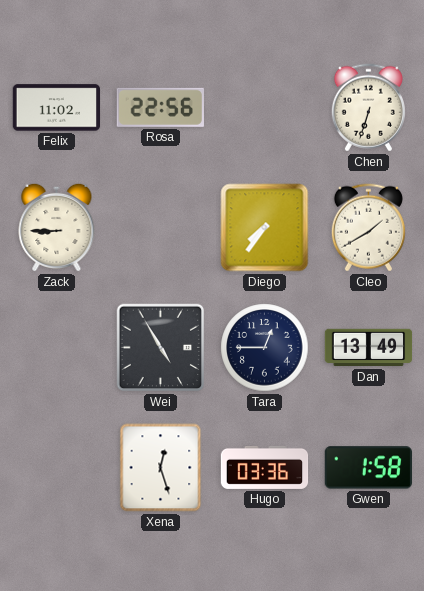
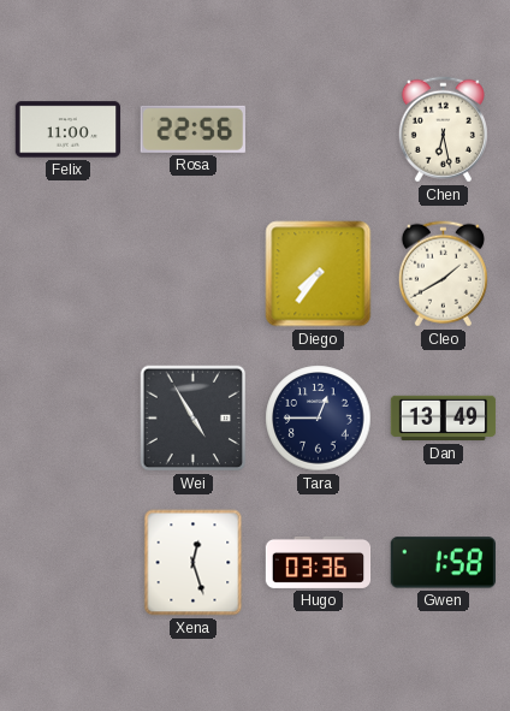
Felix: 11:02 -> 11:00 (69, 130)
Chen: 6:33 -> 6:28 (443, 130)
Zack: 8:45 -> none (57, 227)
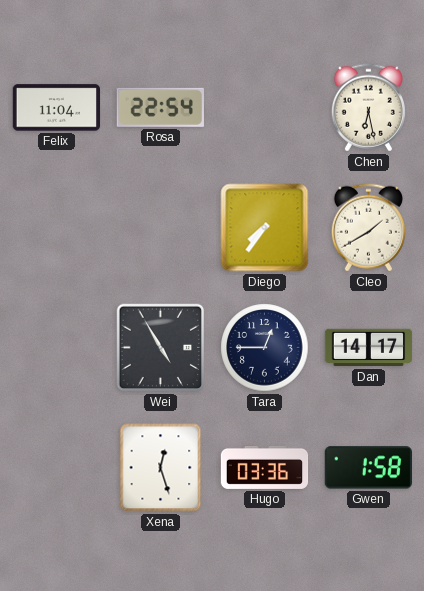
Felix: 11:00 -> 11:04 (57, 108)
Rosa: 22:56 -> 22:54 (160, 107)
Dan: 13:49 -> 14:17 (369, 348)
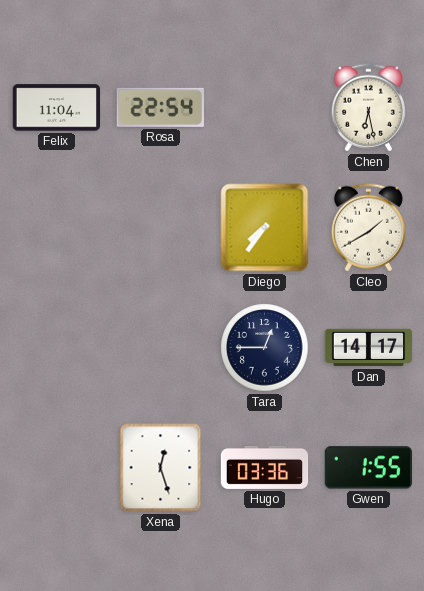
Wei: 4:55 -> none (161, 348)
Gwen: 1:58 -> 1:55 (368, 468)
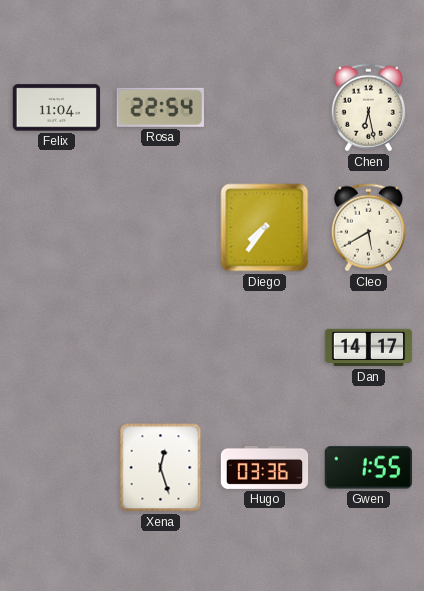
Cleo: 1:40 -> 5:40 (368, 228)
Tara: 12:45 -> none (265, 348)
